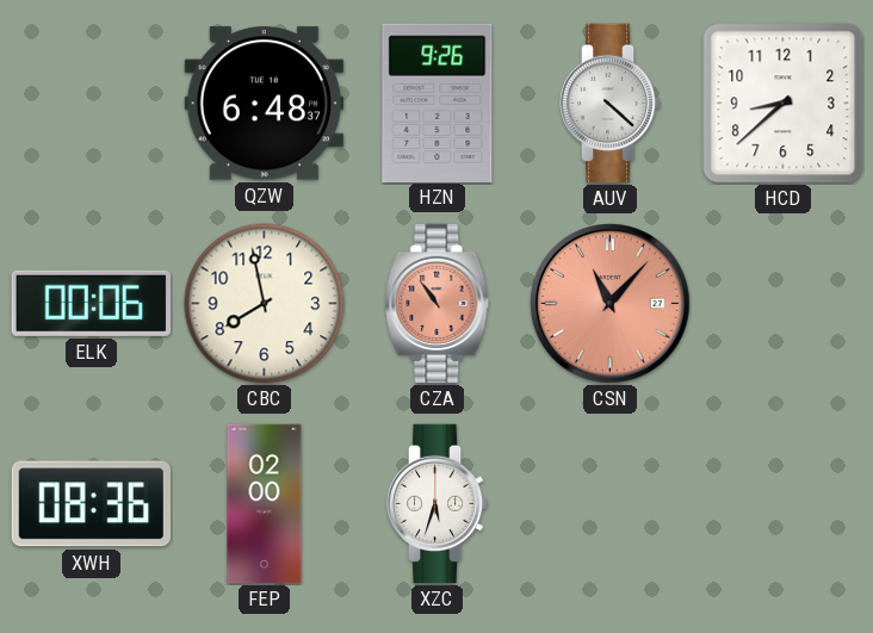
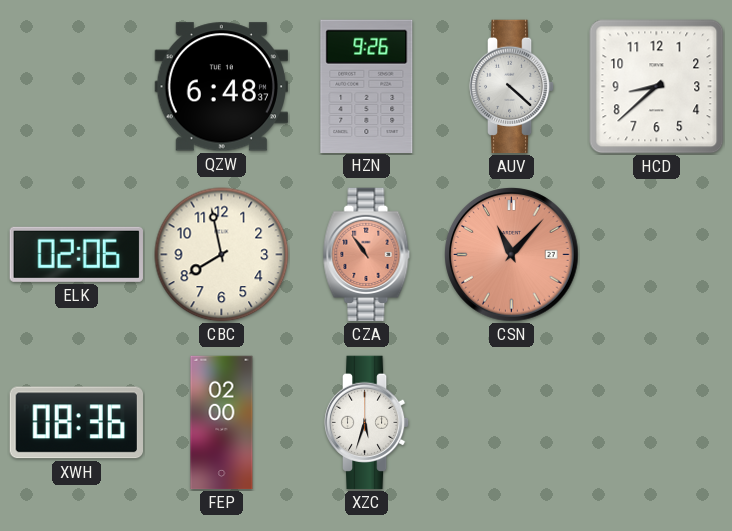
ELK: 00:06 -> 02:06 (76, 254)
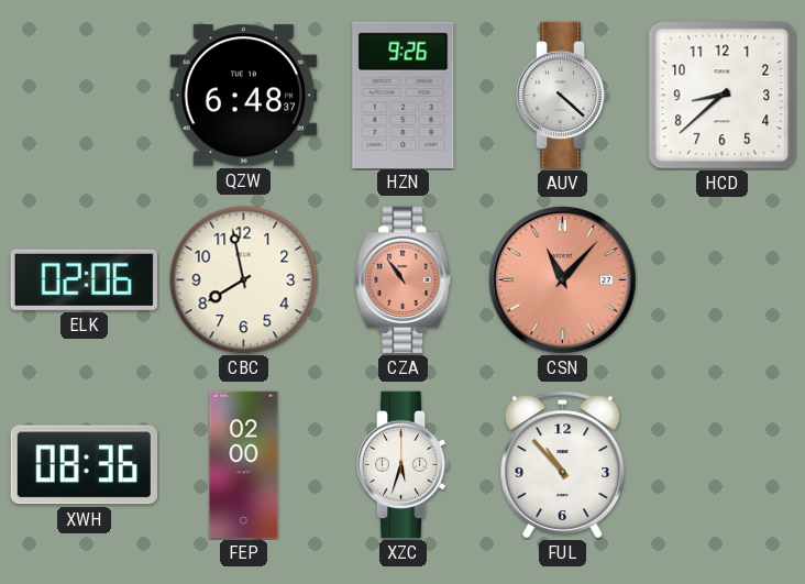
FUL: none -> 10:53 (563, 465)
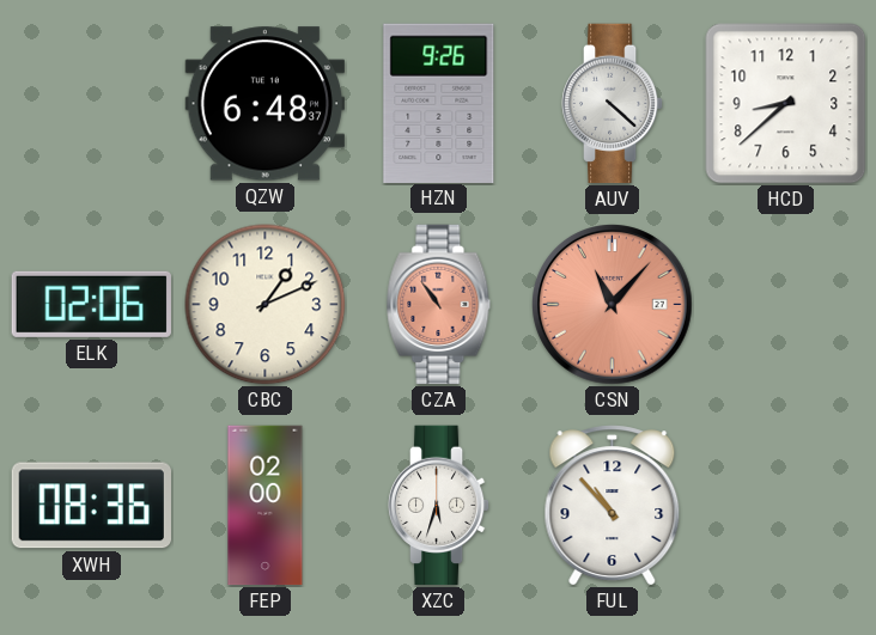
CBC: 7:58 -> 1:11 (266, 305)
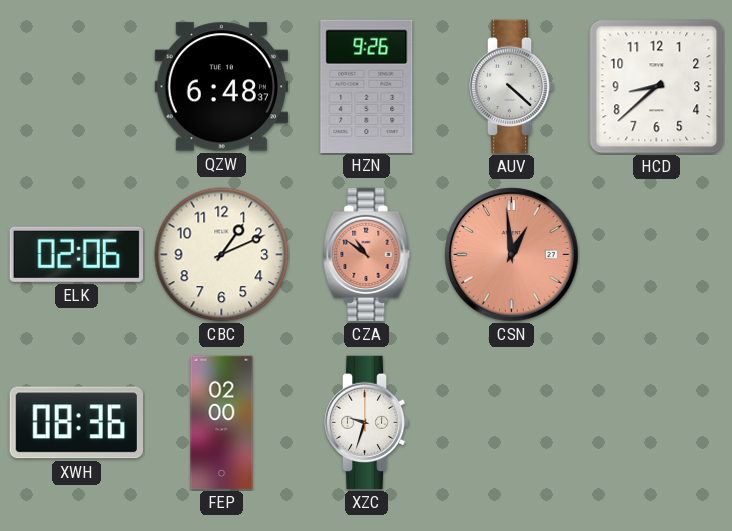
CZA: 10:54 -> 10:51 (367, 255)
CSN: 11:07 -> 12:59 (512, 255)
XZC: 5:33 -> 9:33 (367, 423)
FUL: 10:53 -> none (613, 506)
